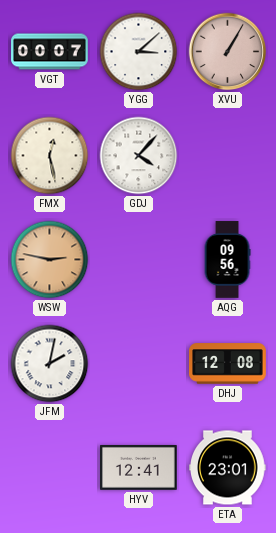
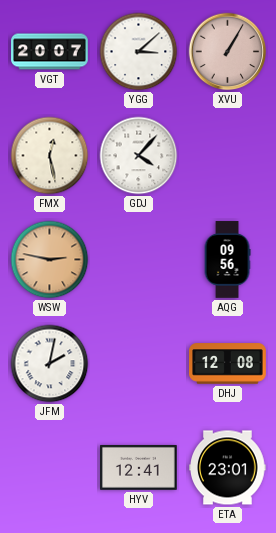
VGT: 00:07 -> 20:07 (50, 52)
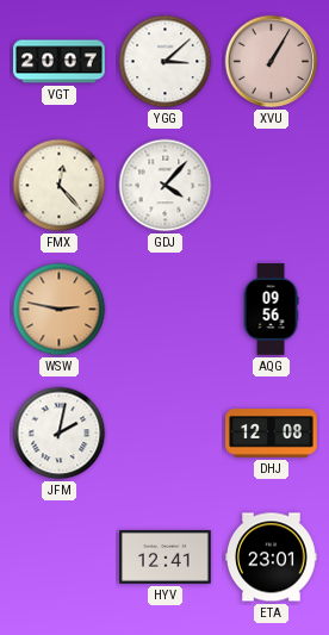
FMX: 12:28 -> 12:23 (60, 186)
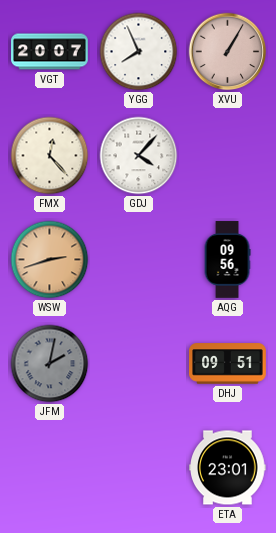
YGG: 3:08 -> 7:56 (139, 52)
WSW: 2:47 -> 2:42 (50, 260)
JFM dial: white -> grey (50, 364)
DHJ: 12:08 -> 09:51 (228, 364)
HYV: 12:41 -> none (166, 556)
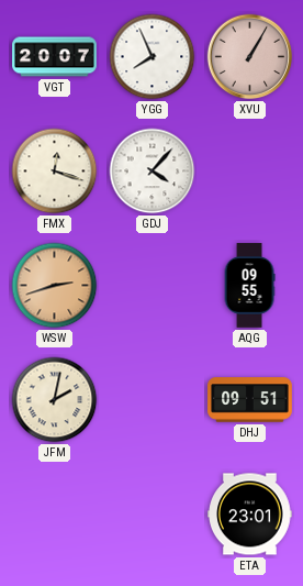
FMX: 12:23 -> 12:18 (55, 172)
AQG: 09:56 -> 09:55 (249, 286)
JFM dial: grey -> cream (55, 400)
